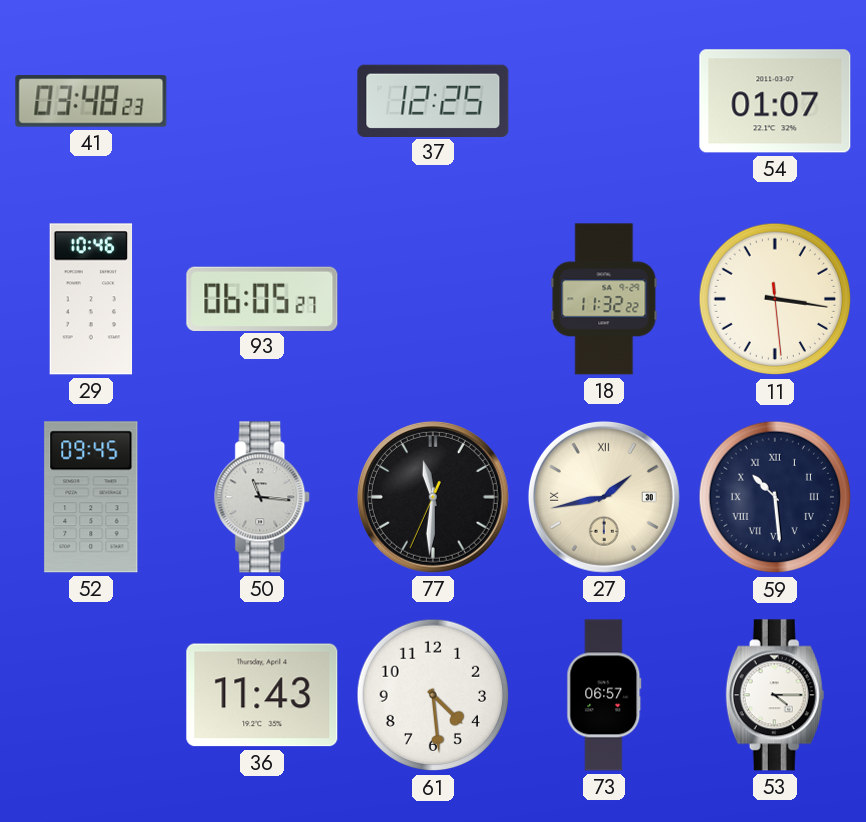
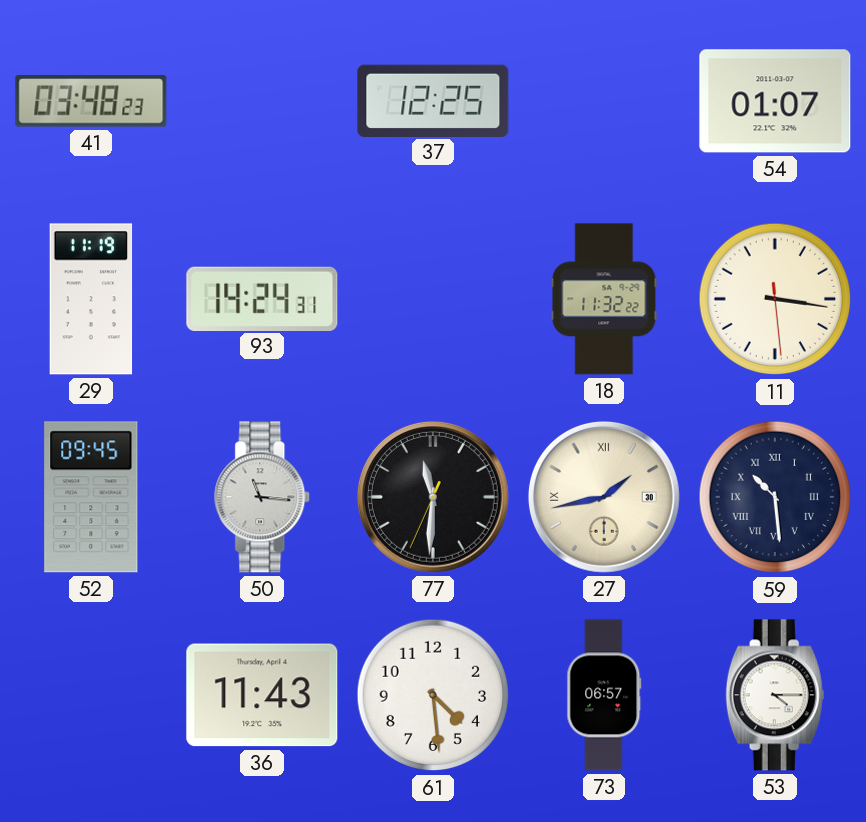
29: 10:46 -> 11:19 (91, 299)
93: 06:05 -> 14:24 (262, 298)
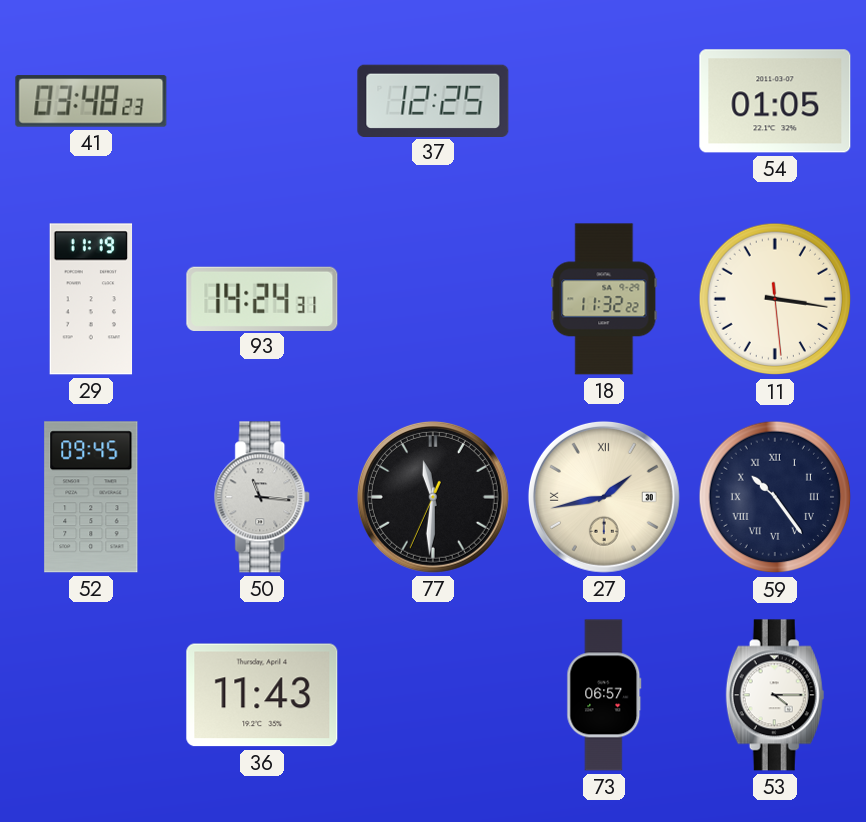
54: 01:07 -> 01:05 (775, 101)
59: 10:29 -> 10:24 (775, 497)
61: 4:29 -> none (433, 695)
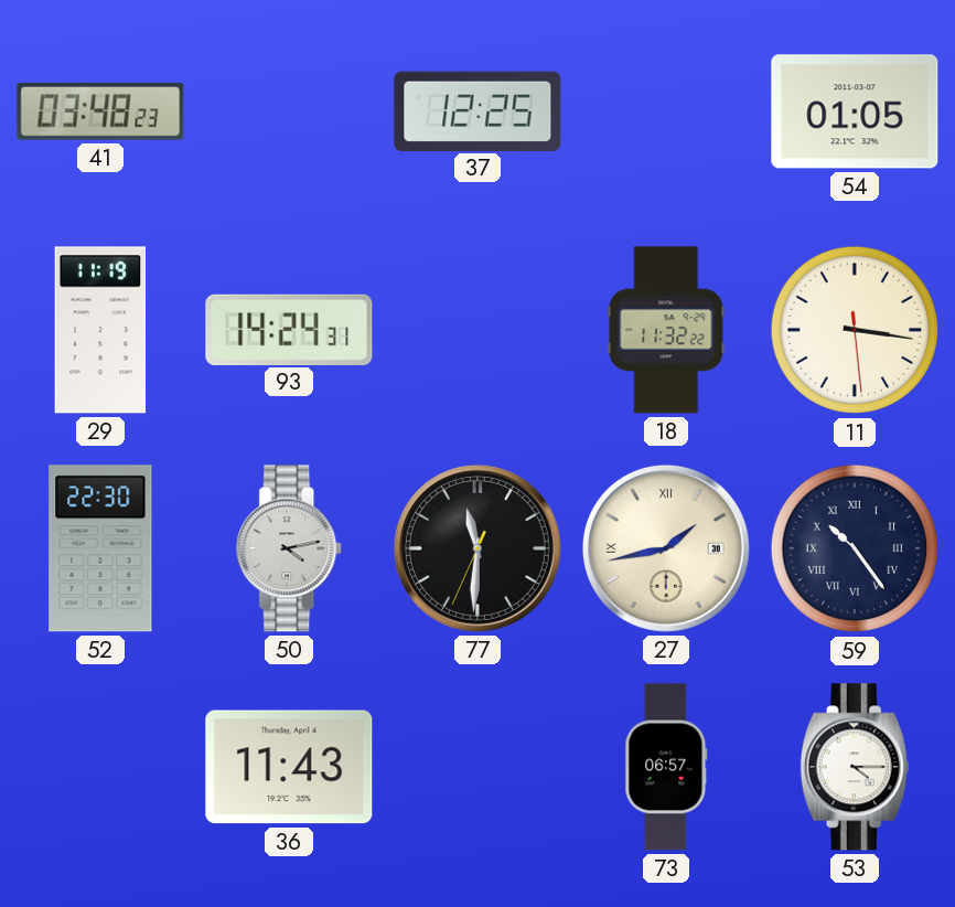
52: 09:45 -> 22:30 (100, 548)
50: 11:16 -> 4:13 (290, 548)
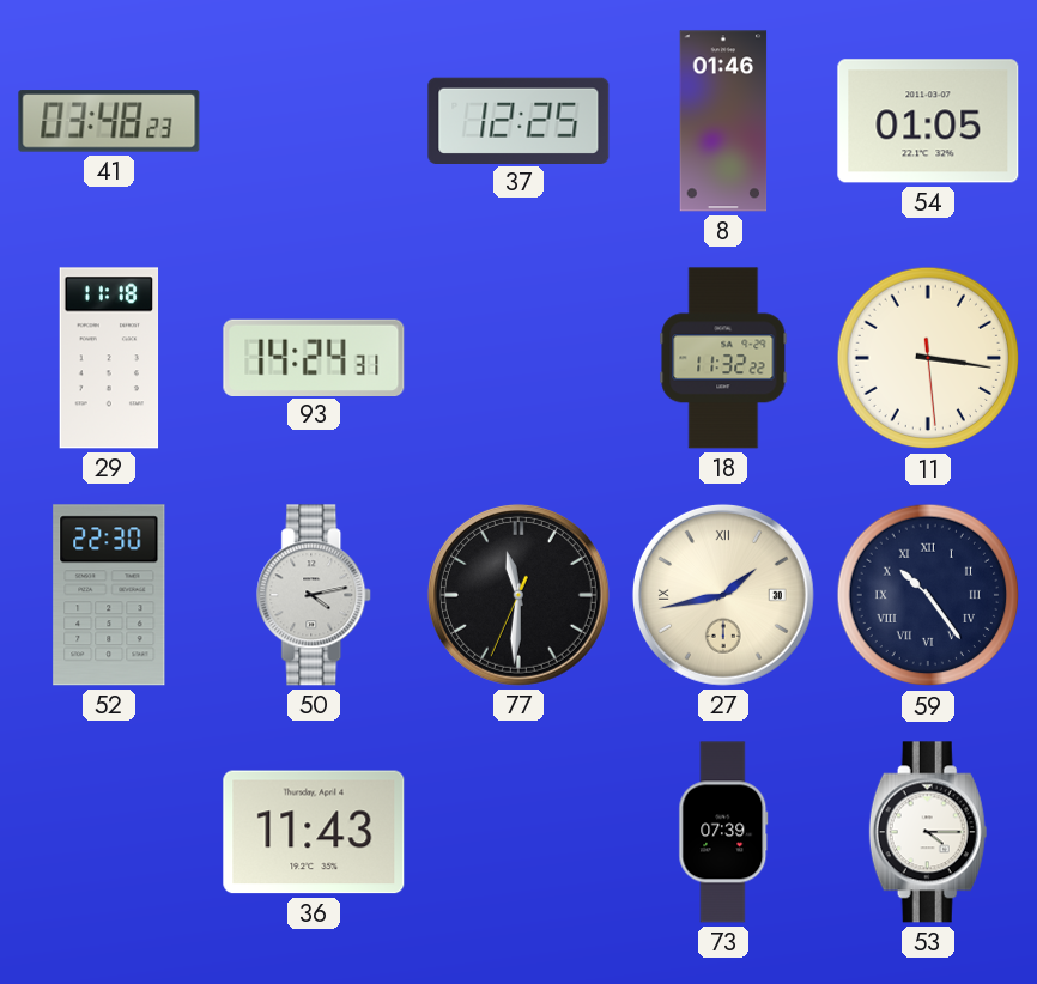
8: none -> 01:46 (723, 121)
29: 11:19 -> 11:18 (109, 358)
73: 06:57 -> 07:39 (723, 832)
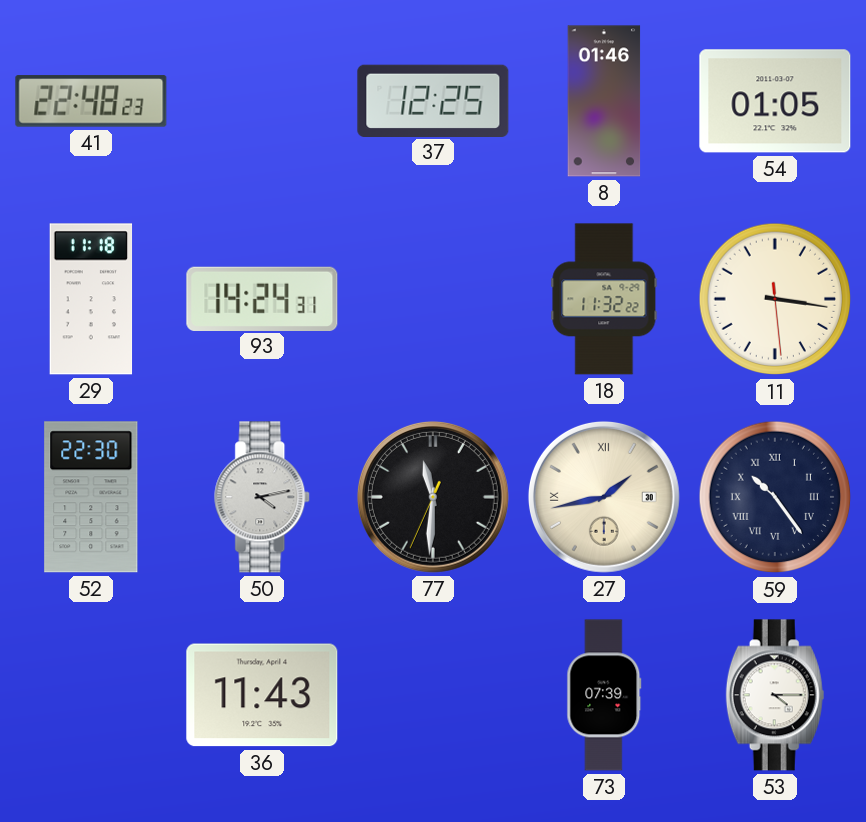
41: 03:48 -> 22:48 (91, 101)
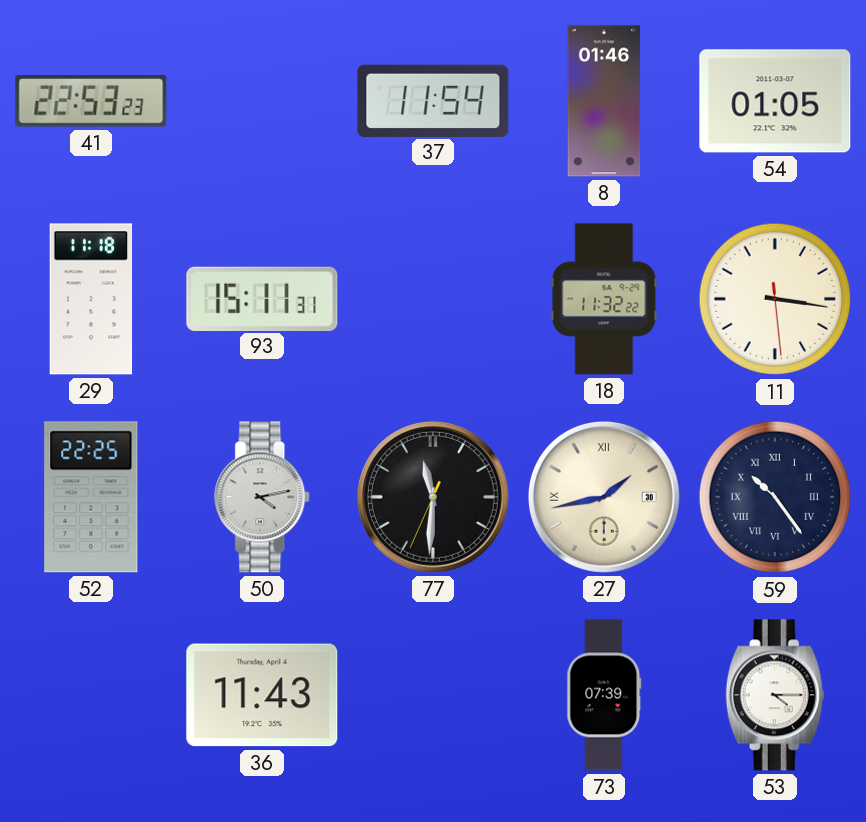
41: 22:48 -> 22:53 (91, 101)
37: 12:25 -> 11:54 (433, 100)
93: 14:24 -> 15:11 (262, 298)
52: 22:30 -> 22:25 (91, 497)
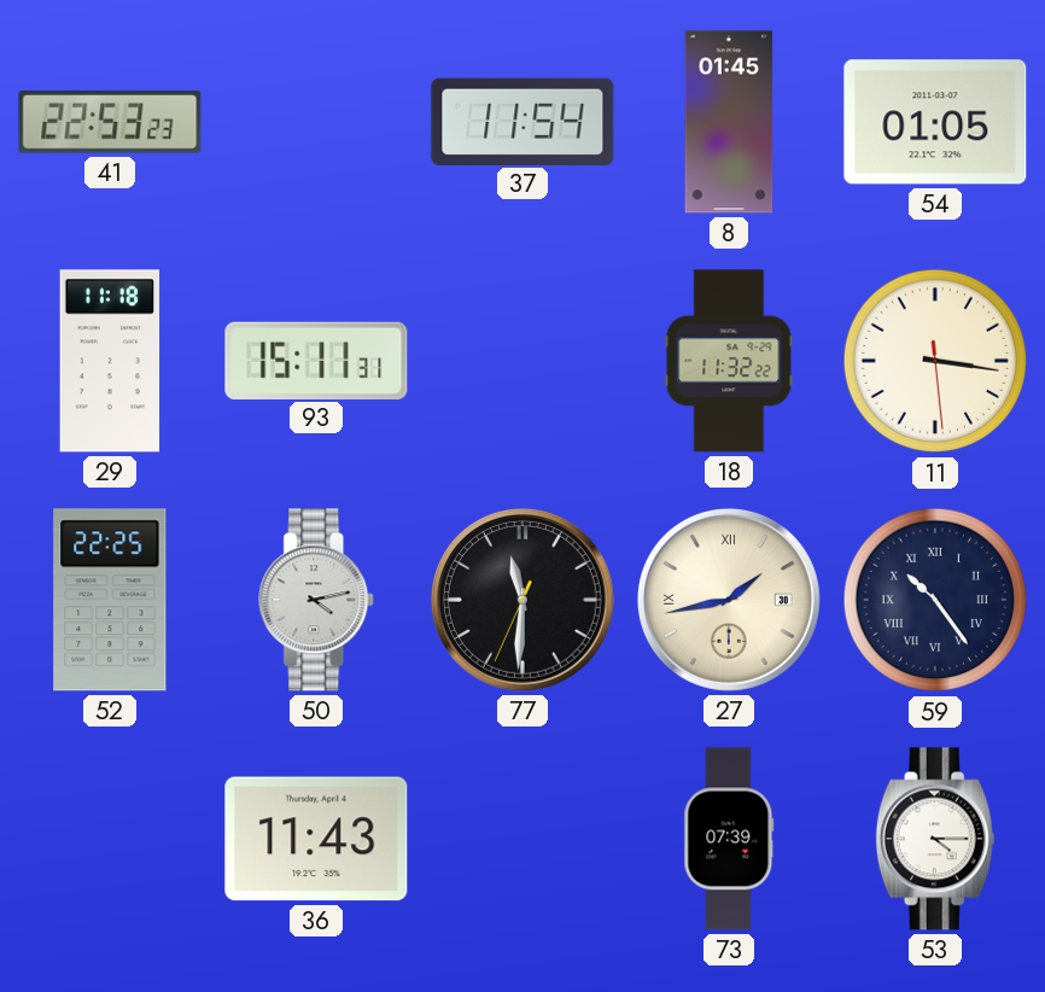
8: 01:46 -> 01:45 (729, 122)
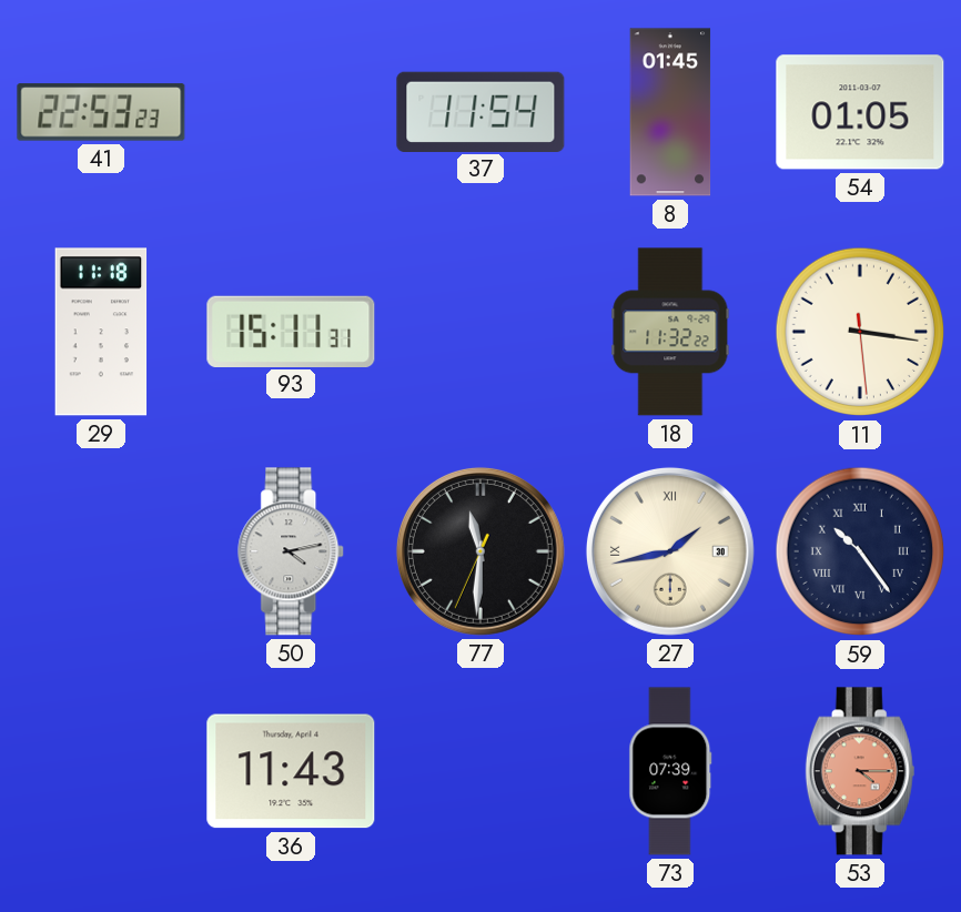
52: 22:25 -> none (110, 600)
53 dial: white -> salmon (860, 771)
